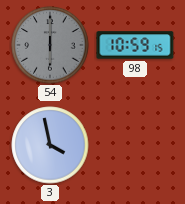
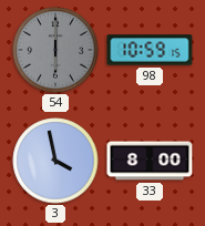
33: none -> 8:00 (150, 161)
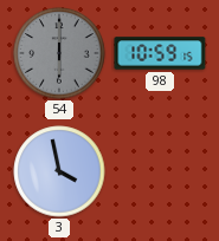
33: 8:00 -> none (150, 161)
